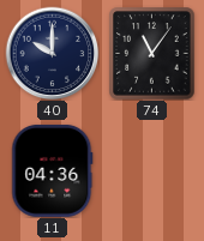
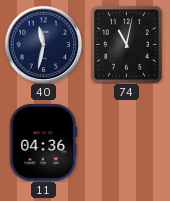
40: 10:00 -> 11:32 (43, 44)
74: 11:06 -> 11:02 (127, 44)
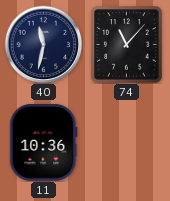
74: 11:02 -> 11:07 (127, 44)
11: 04:36 -> 10:36 (44, 142)
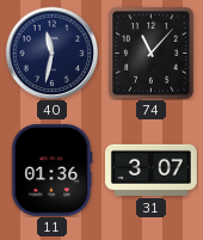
11: 10:36 -> 01:36 (53, 170)
31: none -> 3:07 (152, 170)
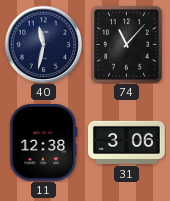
11: 01:36 -> 12:38 (44, 142)
31: 3:07 -> 3:06 (127, 142)
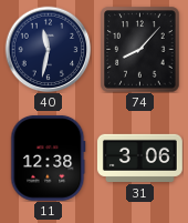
74: 11:07 -> 8:07 (140, 49)
